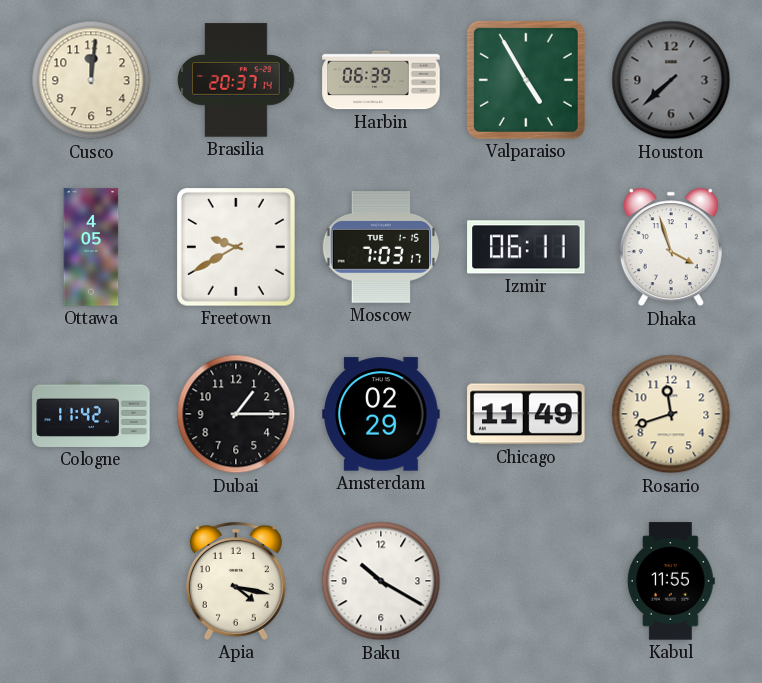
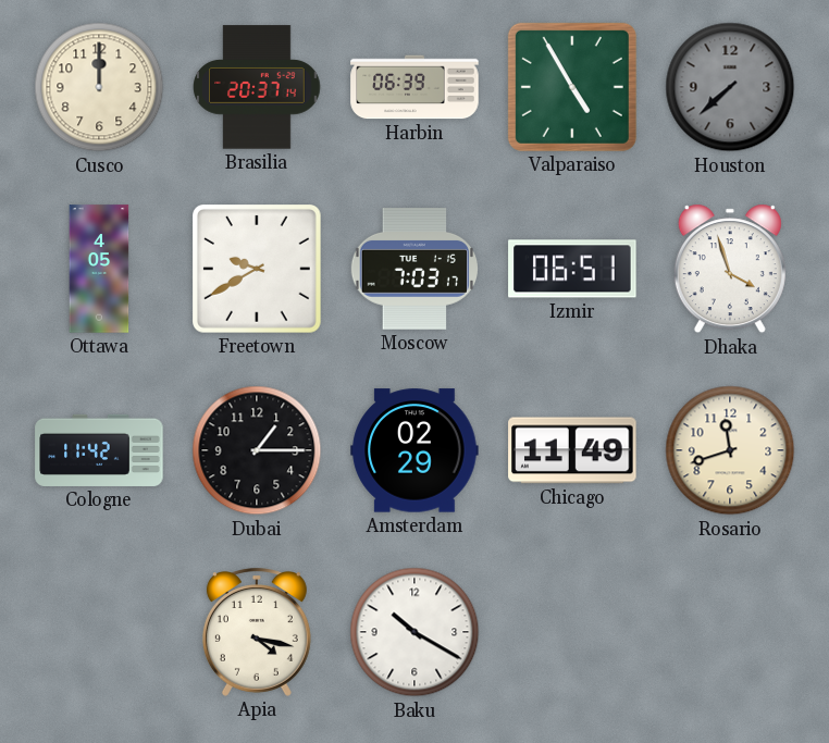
Cusco: 12:01 -> 12:00 (99, 87)
Izmir: 06:11 -> 06:51 (572, 269)
Kabul: 11:55 -> none (671, 581)
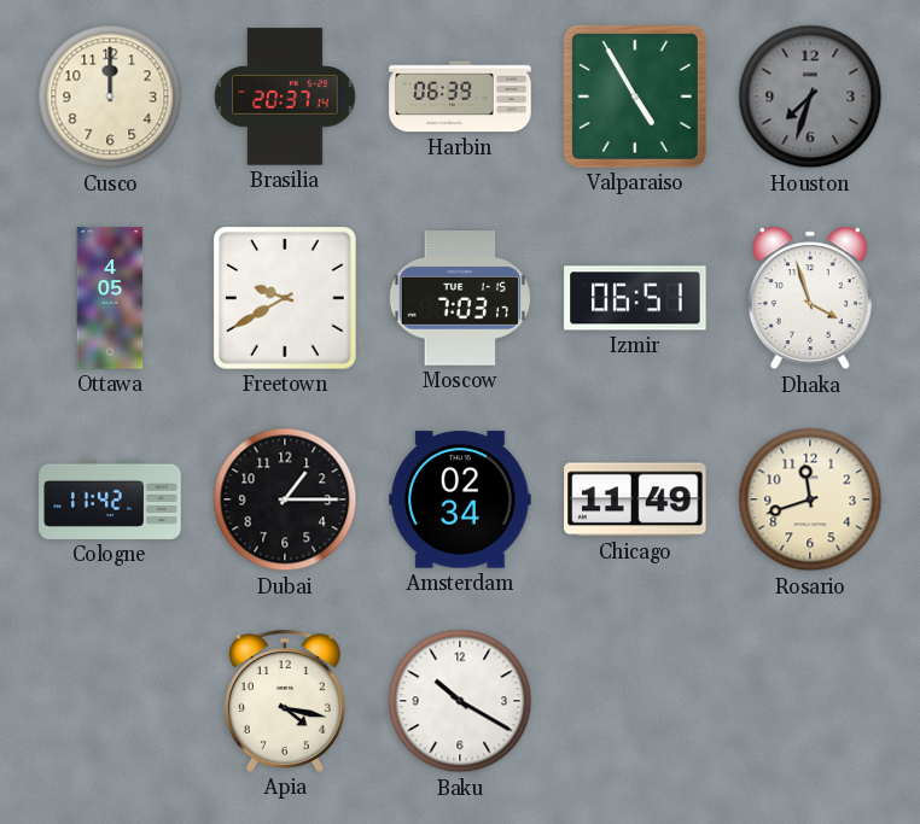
Houston: 7:38 -> 7:33 (810, 97)
Amsterdam: 02:29 -> 02:34 (460, 499)
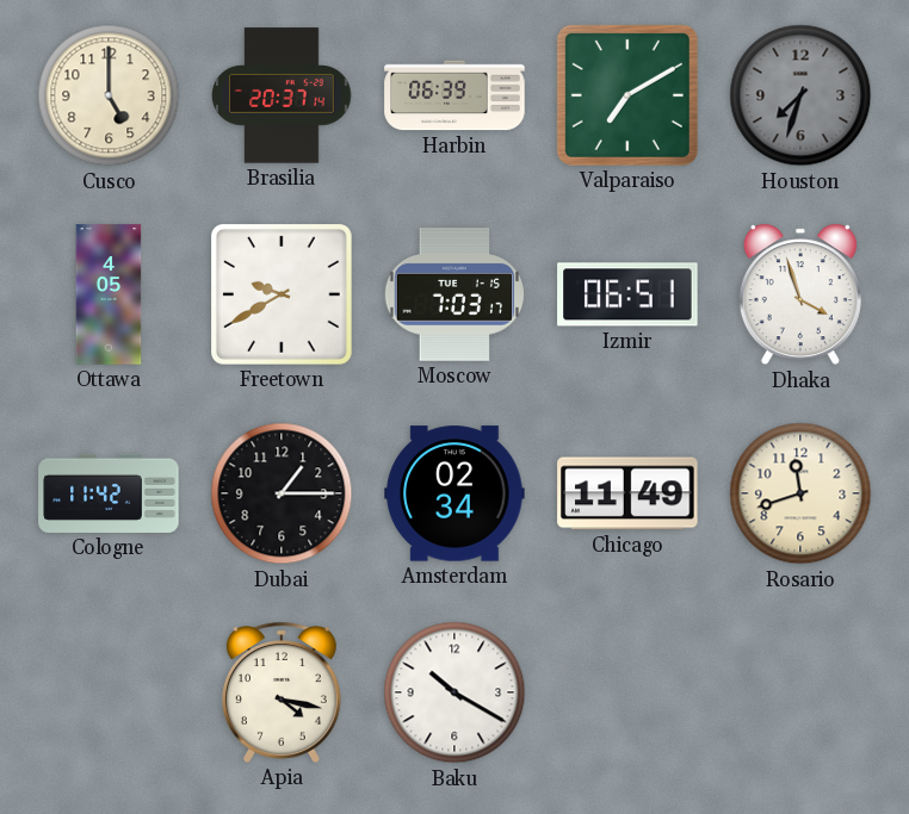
Cusco: 12:00 -> 5:00 (109, 95)
Valparaiso: 4:55 -> 7:10 (627, 95)
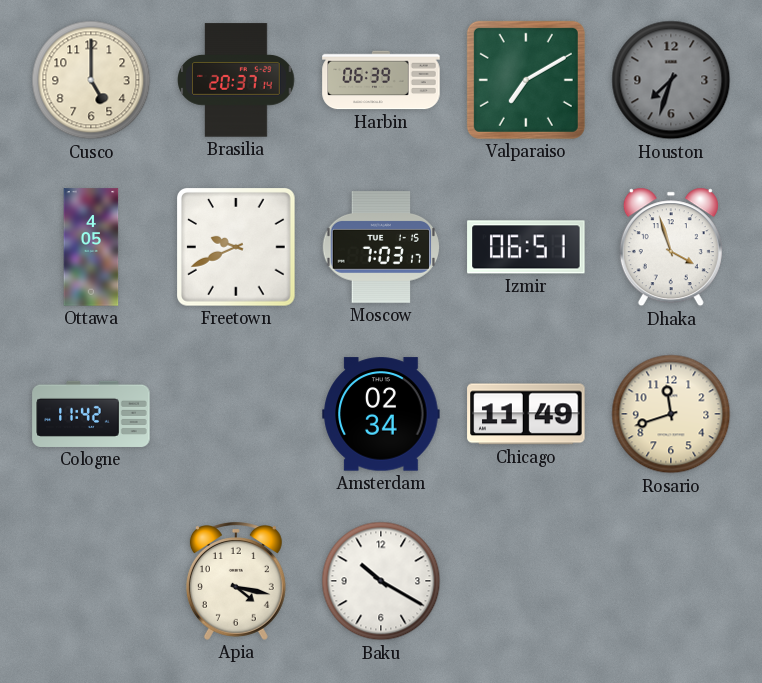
Freetown: 9:40 -> 9:41 (237, 248)
Dubai: 1:15 -> none (282, 493)
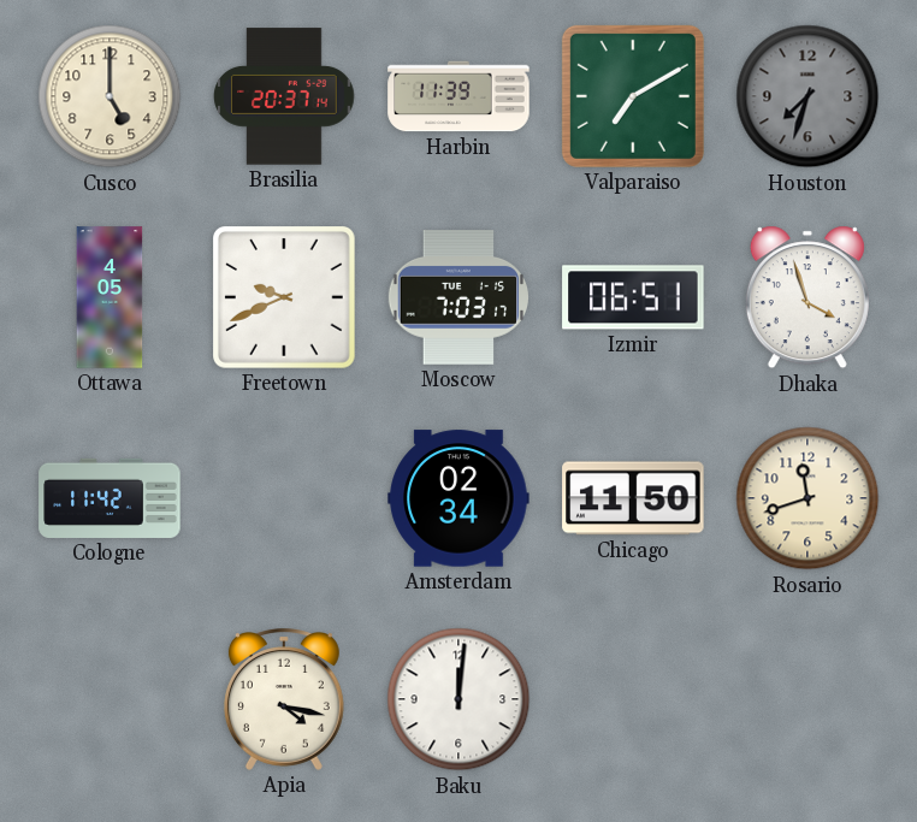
Harbin: 06:39 -> 11:39 (458, 96)
Chicago: 11:49 -> 11:50 (633, 498)
Baku: 10:20 -> 12:01 (458, 699)
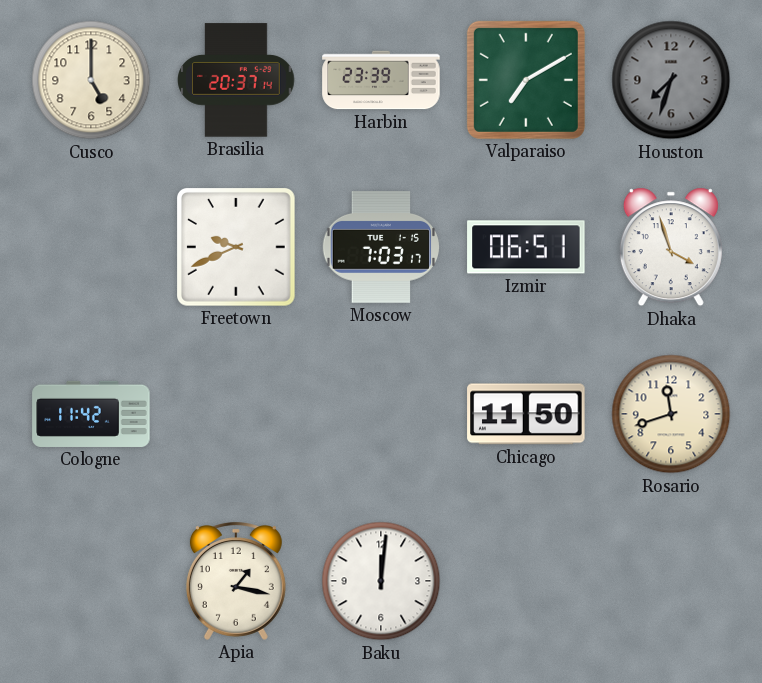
Harbin: 11:39 -> 23:39 (381, 80)
Ottawa: 4:05 -> none (110, 297)
Amsterdam: 02:34 -> none (458, 498)
Apia: 4:17 -> 1:17 (236, 581)
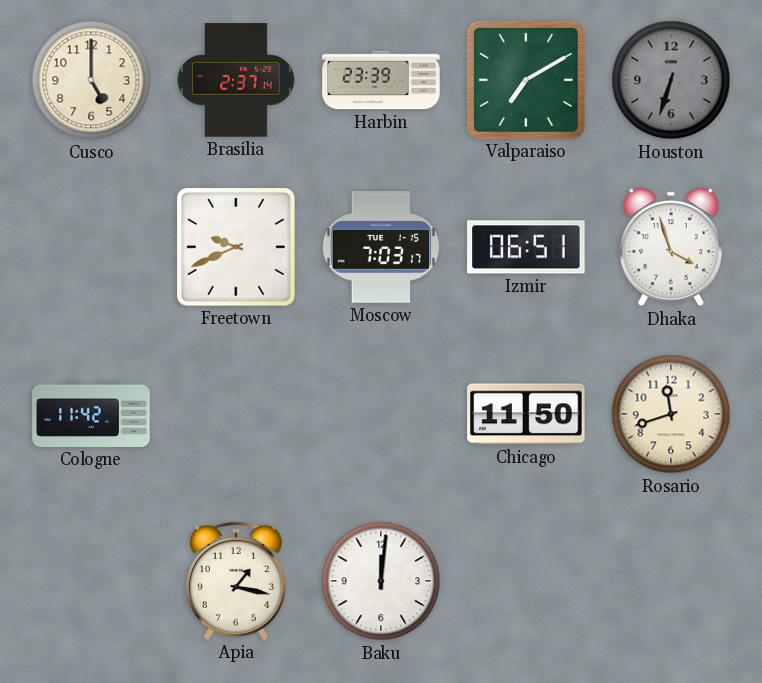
Brasilia: 20:37 -> 2:37 (236, 80)
Houston: 7:33 -> 6:33 (671, 80)
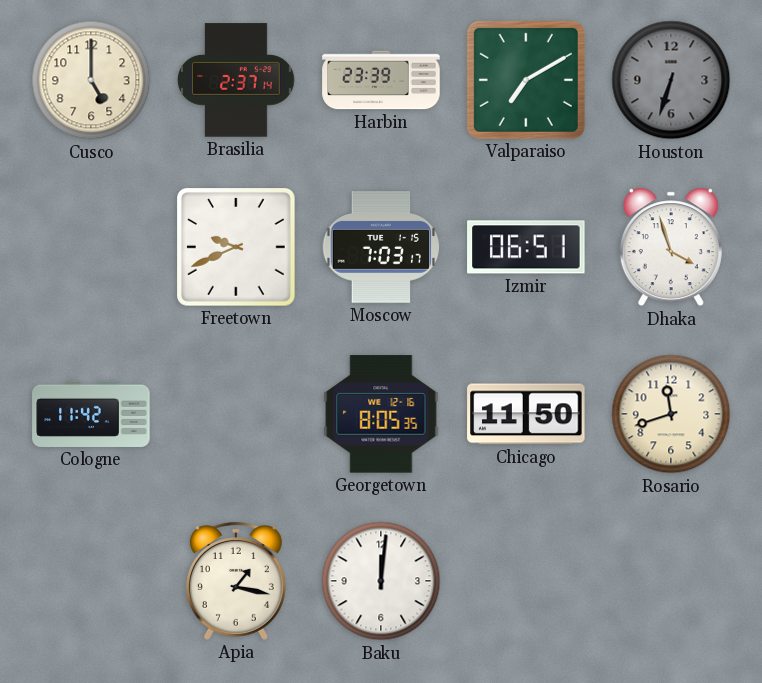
Georgetown: none -> 8:05 (381, 414)
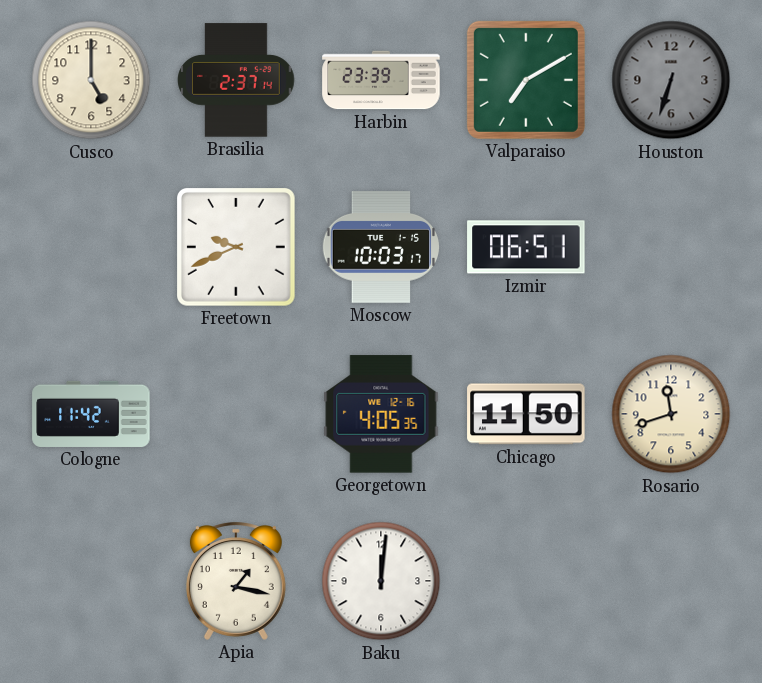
Moscow: 7:03 -> 10:03 (380, 247)
Dhaka: 3:57 -> none (671, 247)
Georgetown: 8:05 -> 4:05 (381, 414)
